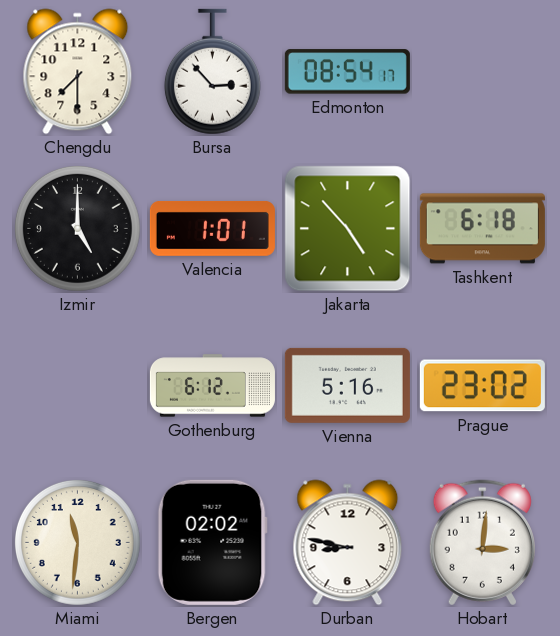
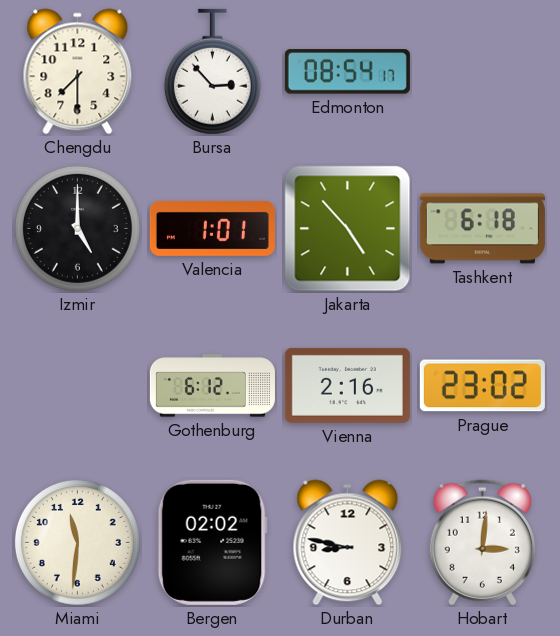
Vienna: 5:16 -> 2:16 (347, 385)
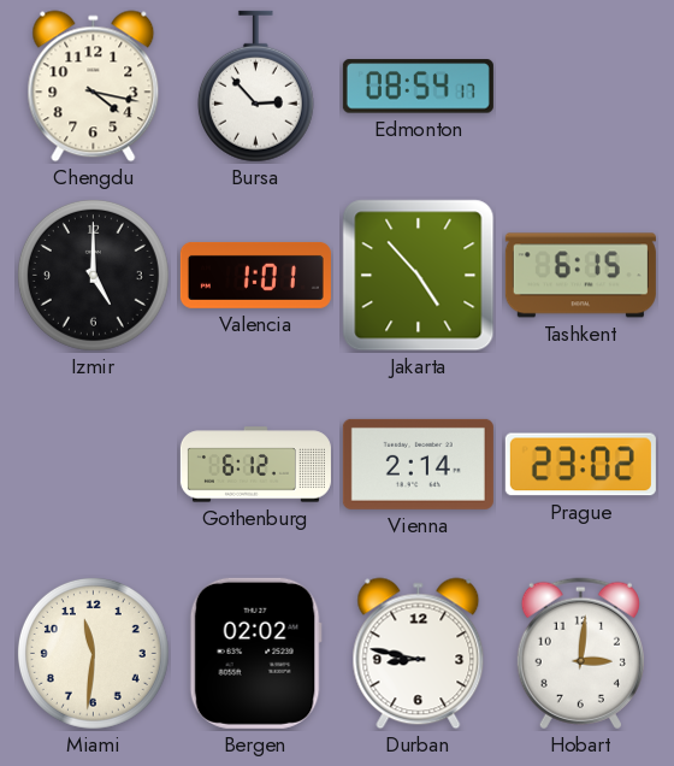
Chengdu: 7:30 -> 4:17 (94, 87)
Tashkent: 6:18 -> 6:15 (580, 276)
Vienna: 2:16 -> 2:14 (418, 464)
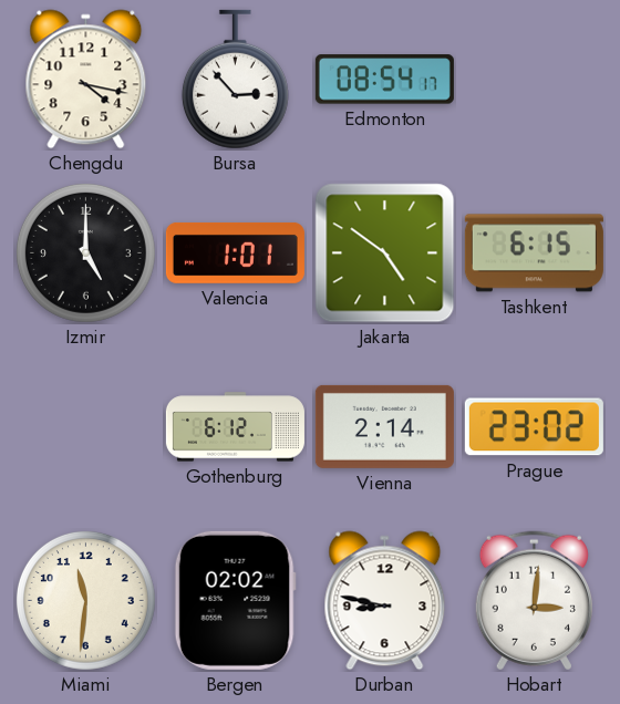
Jakarta: 4:53 -> 4:51 (385, 253)
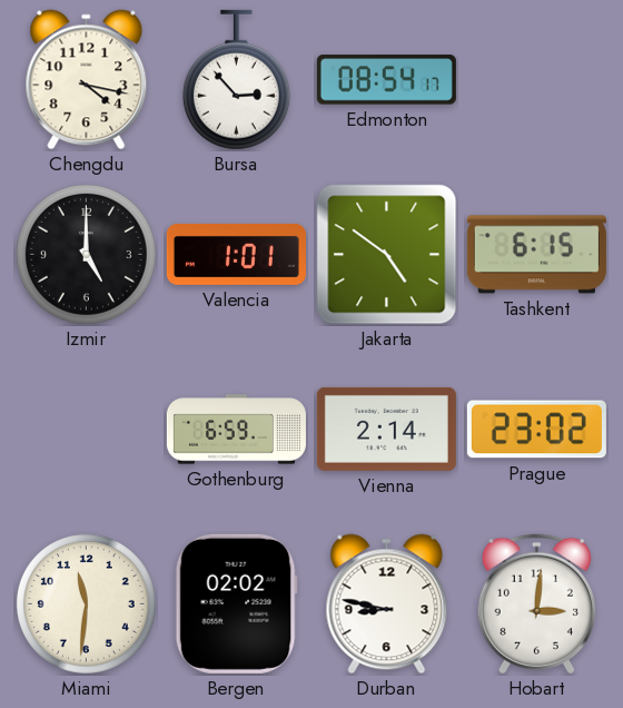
Gothenburg: 6:12 -> 6:59 (236, 430)
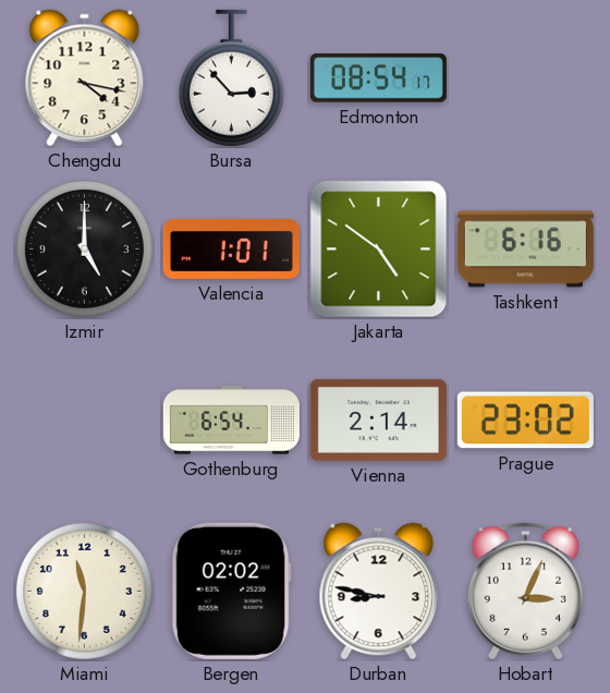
Tashkent: 6:15 -> 6:16 (525, 250)
Gothenburg: 6:59 -> 6:54 (231, 421)
Hobart: 3:01 -> 3:04 (525, 592)
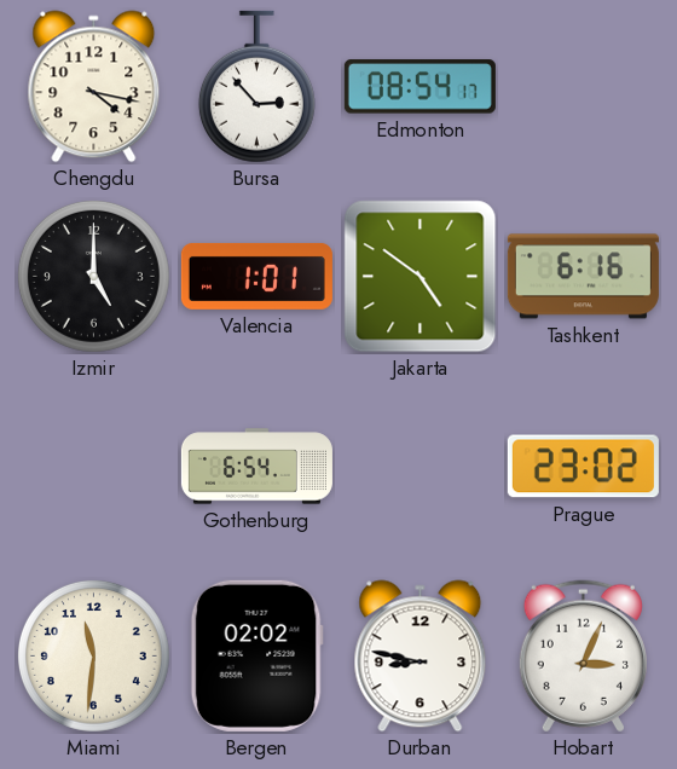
Vienna: 2:14 -> none (378, 420)
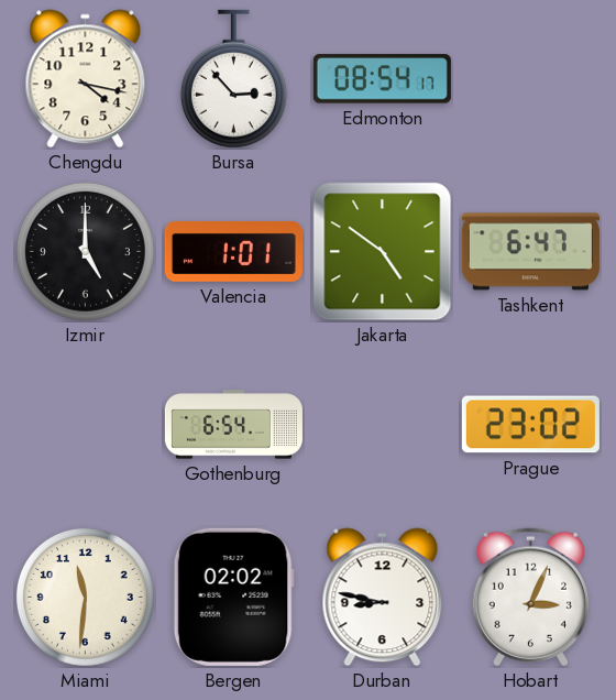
Tashkent: 6:16 -> 6:47 (530, 252)
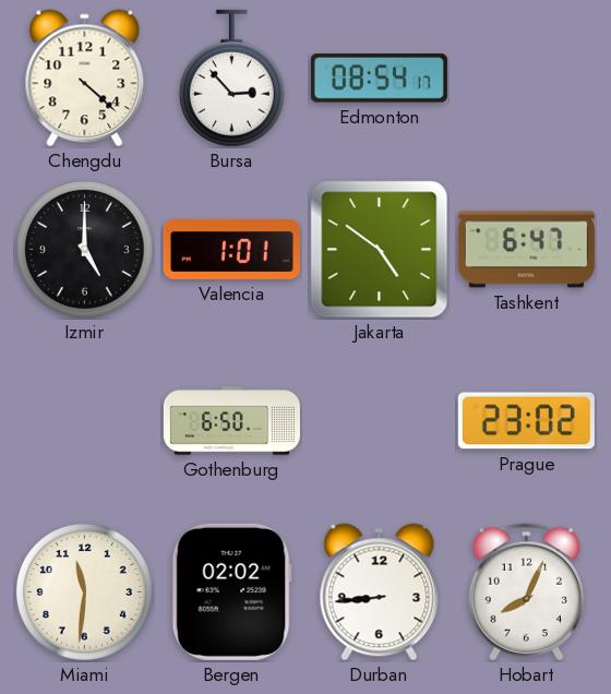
Chengdu: 4:17 -> 4:22 (85, 79)
Gothenburg: 6:54 -> 6:50 (231, 421)
Durban: 8:47 -> 8:44 (380, 593)
Hobart: 3:04 -> 8:04 (526, 593)
